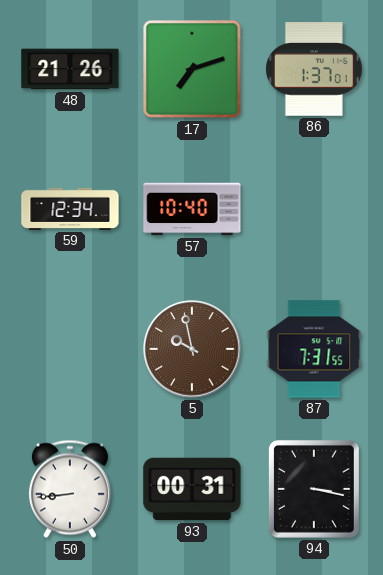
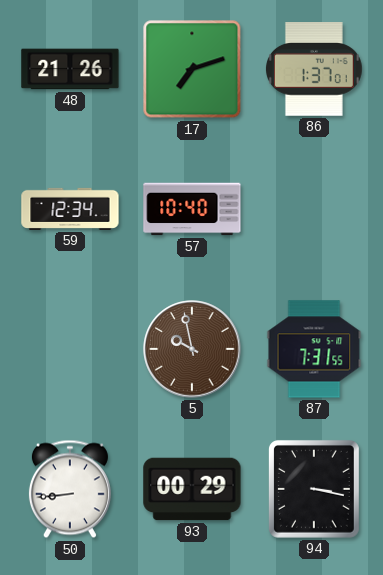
93: 00:31 -> 00:29 (192, 489)
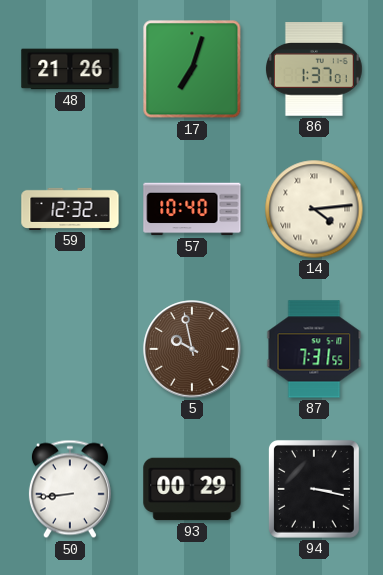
17: 7:12 -> 7:03 (192, 69)
59: 12:34 -> 12:32 (70, 209)
14: none -> 4:14 (314, 209)
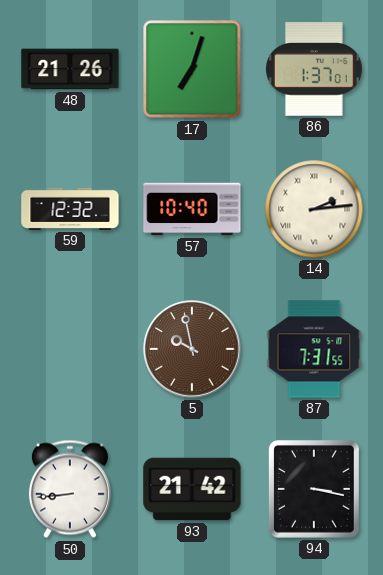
14: 4:14 -> 2:14 (314, 209)
93: 00:29 -> 21:42 (192, 489)
